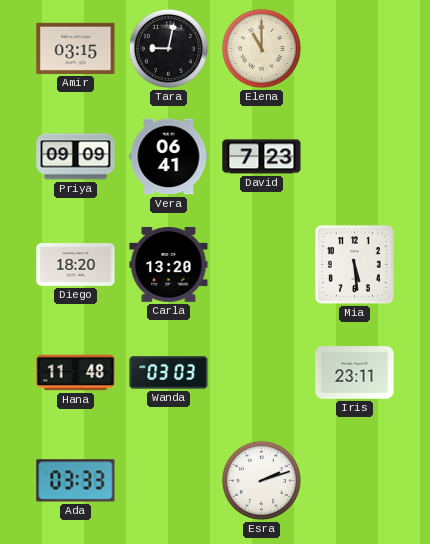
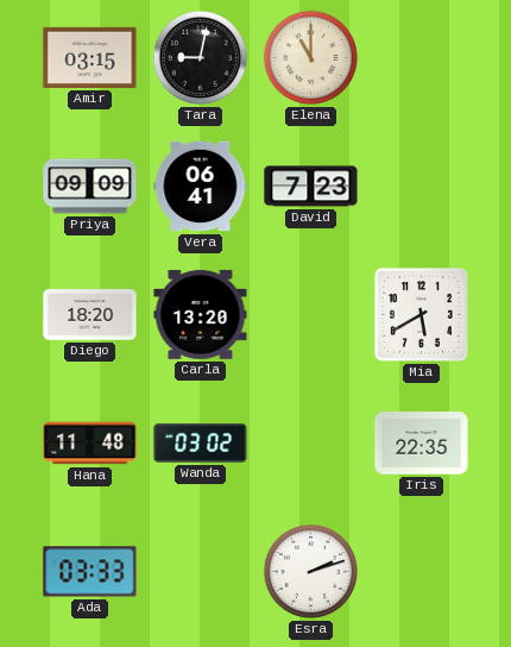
Mia: 5:29 -> 5:40 (421, 314)
Wanda: 03:03 -> 03:02 (201, 444)
Iris: 23:11 -> 22:35 (422, 444)
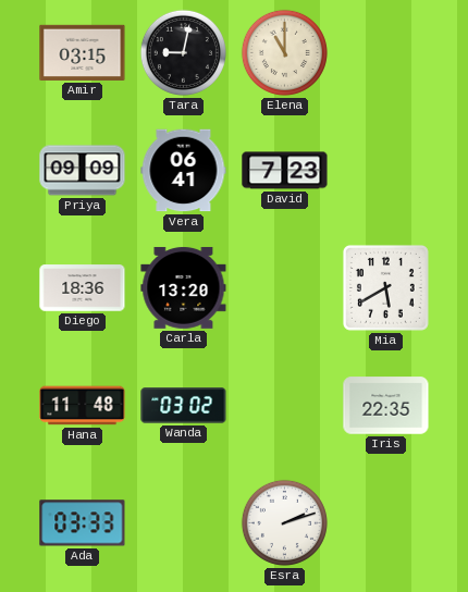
Diego: 18:20 -> 18:36 (83, 288)
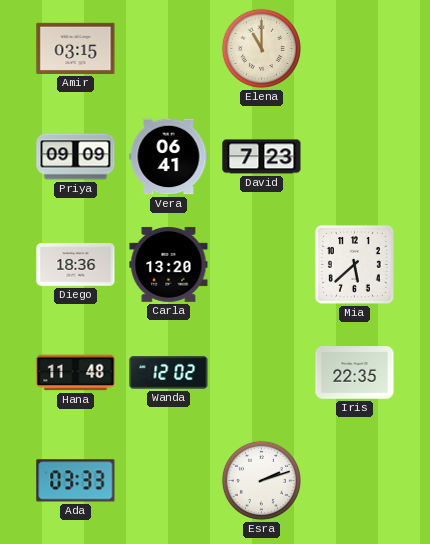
Tara: 9:02 -> none (183, 52)
Mia: 5:40 -> 5:38 (354, 264)
Wanda: 03:02 -> 12:02 (169, 373)
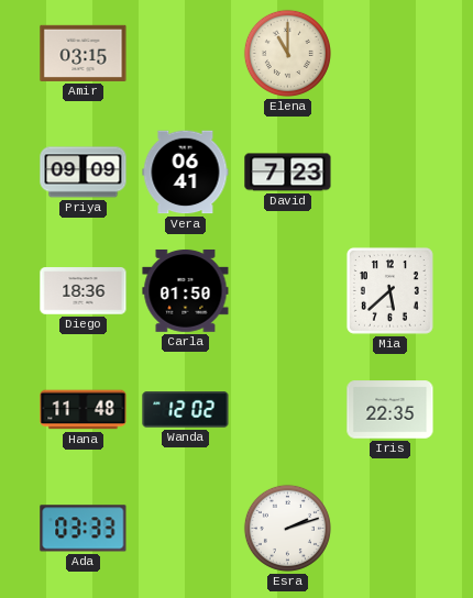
Carla: 13:20 -> 01:50 (186, 290)
